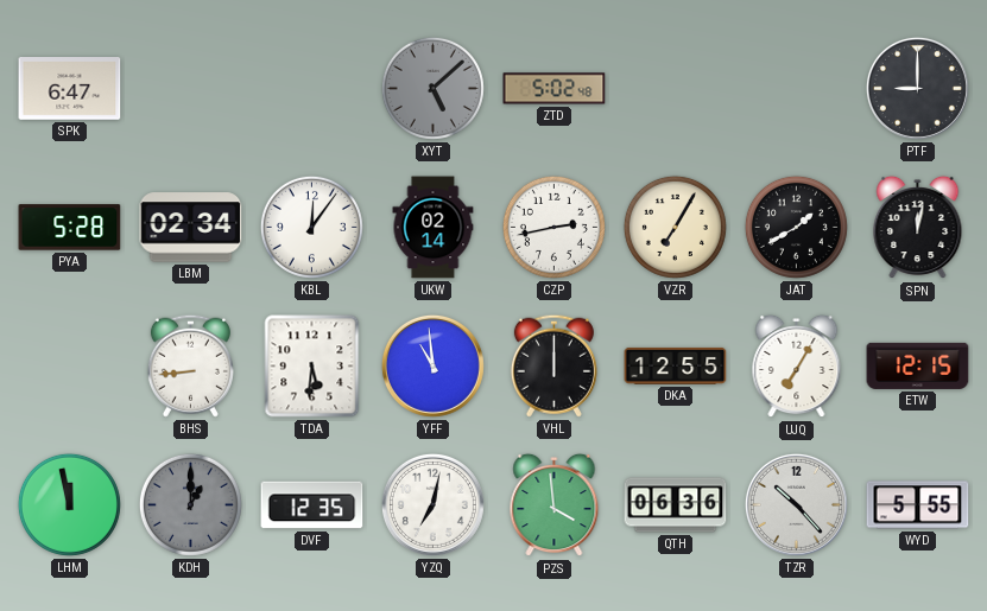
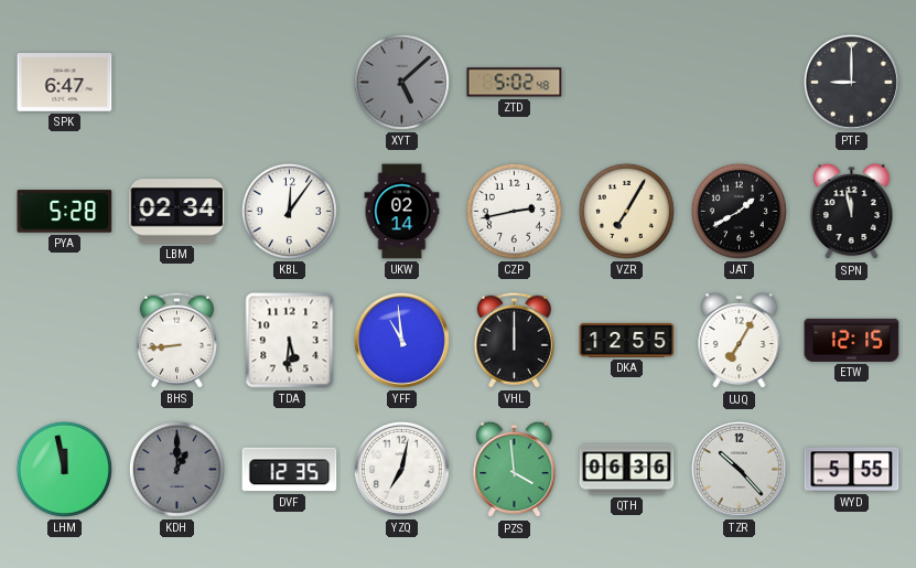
SPN: 12:02 -> 11:58 (852, 212)
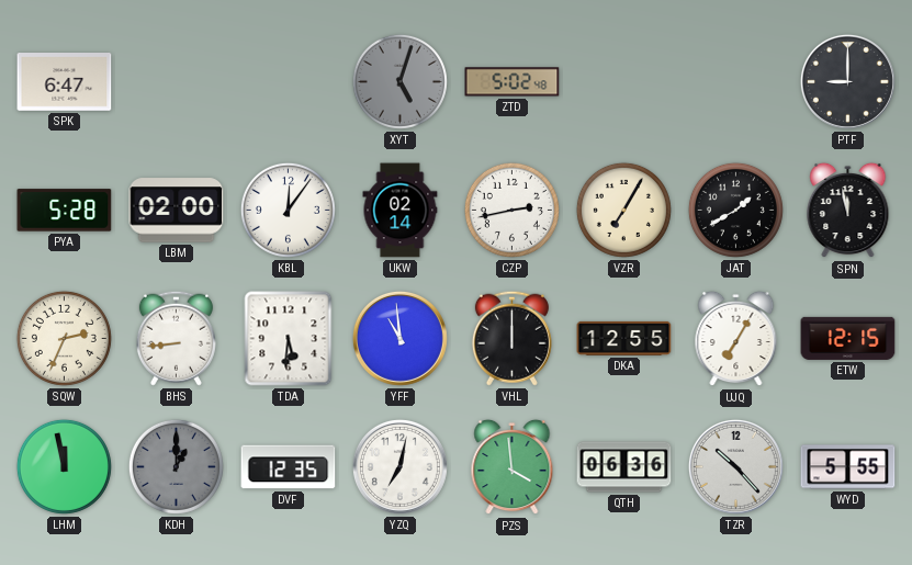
XYT: 5:08 -> 5:03 (399, 81)
LBM: 02:34 -> 02:00 (177, 211)
SQW: none -> 2:34 (64, 338)
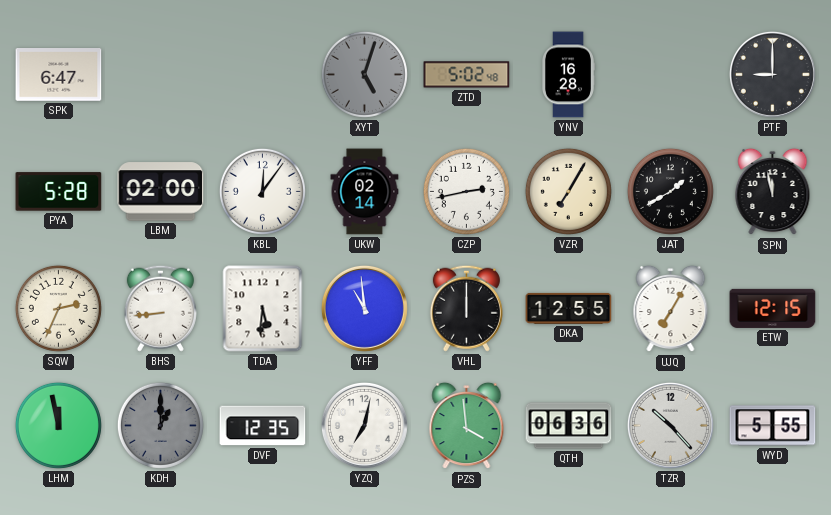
YNV: none -> 16:28 (569, 75)
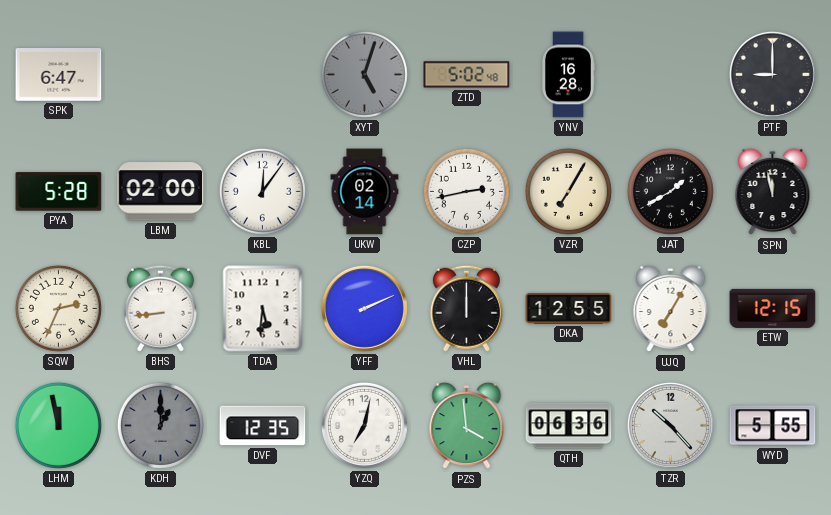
YFF: 10:59 -> 2:11 (364, 308)
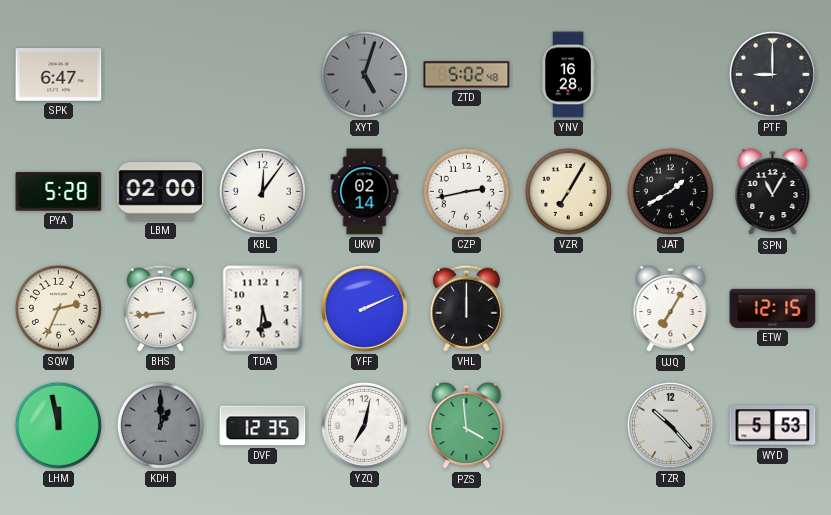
SPN: 11:58 -> 11:05 (773, 192)
DKA: 12:55 -> none (569, 308)
QTH: 06:36 -> none (569, 426)
WYD: 5:55 -> 5:53 (773, 426)
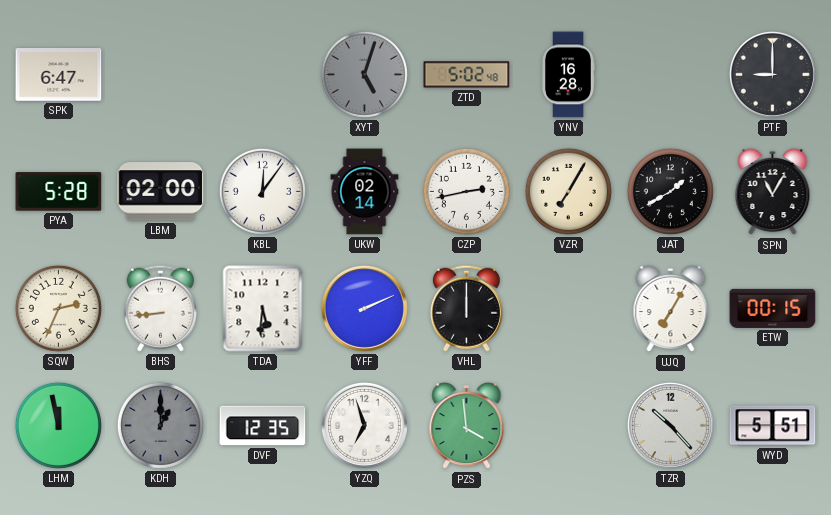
ETW: 12:15 -> 00:15 (773, 308)
YZQ: 7:02 -> 6:57 (364, 425)
WYD: 5:53 -> 5:51 (773, 426)
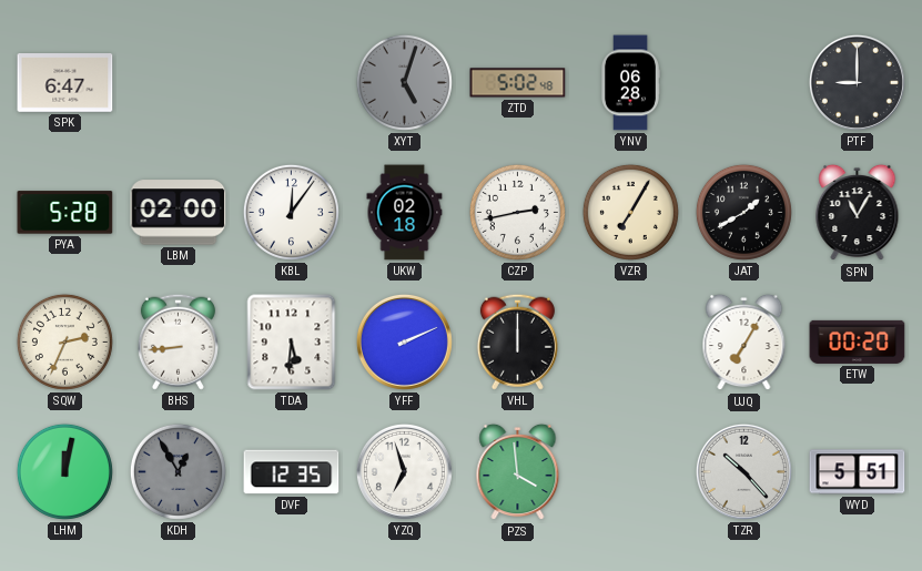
YNV: 16:28 -> 06:28 (631, 83)
UKW: 02:14 -> 02:18 (405, 213)
ETW: 00:15 -> 00:20 (858, 341)
LHM: 11:58 -> 12:02 (64, 471)
KDH: 1:00 -> 12:55 (178, 471)
